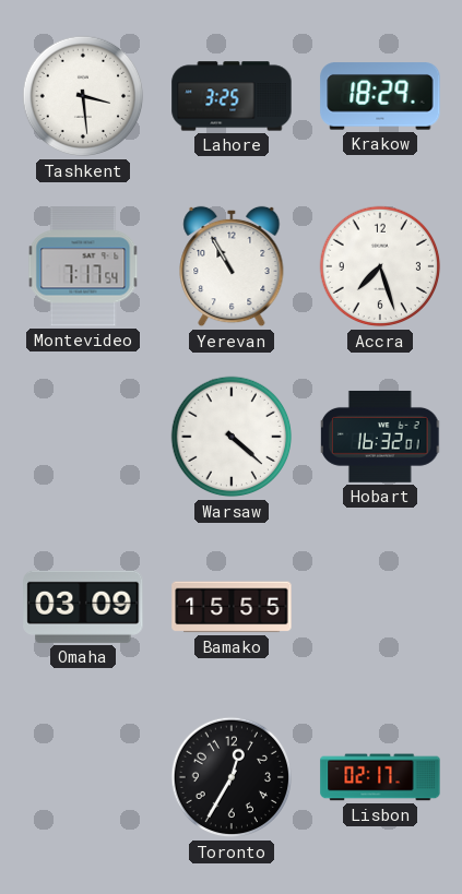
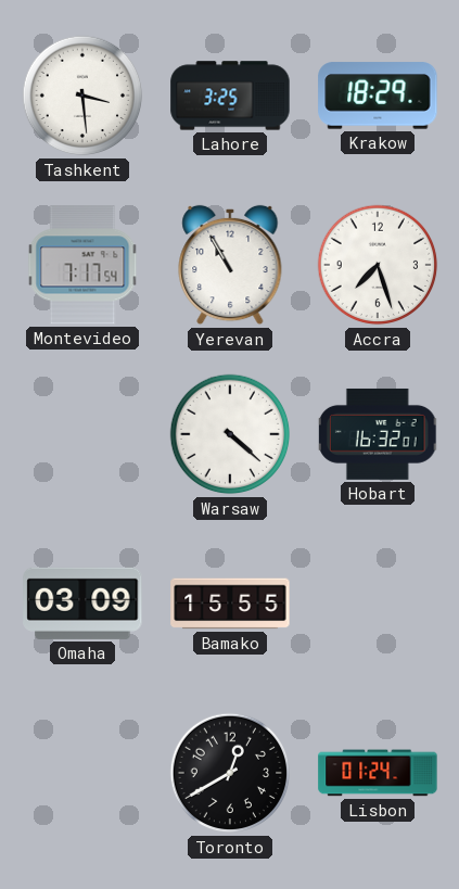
Toronto: 12:35 -> 12:40 (230, 773)
Lisbon: 02:17 -> 01:24 (378, 773)
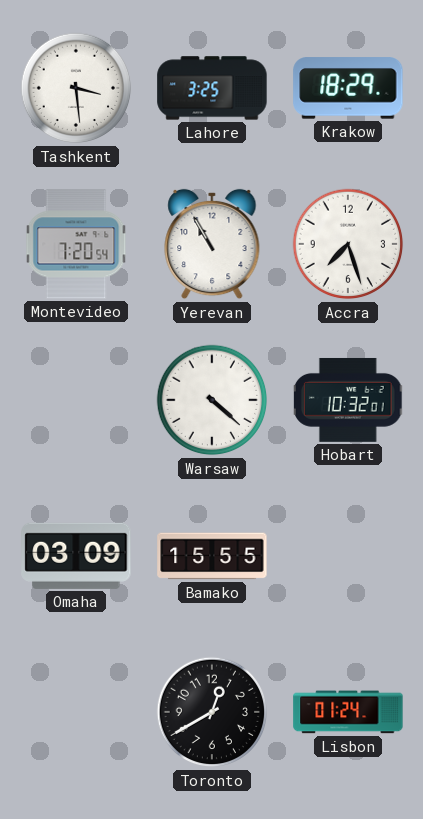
Montevideo: 7:17 -> 7:20 (76, 244)
Hobart: 16:32 -> 10:32 (348, 400)
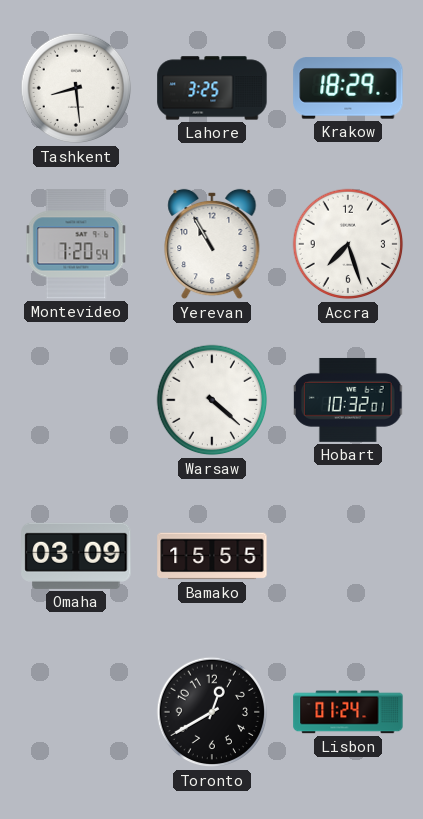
Tashkent: 3:29 -> 8:29 (76, 88)
